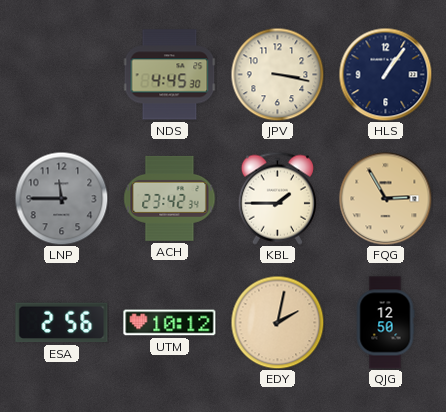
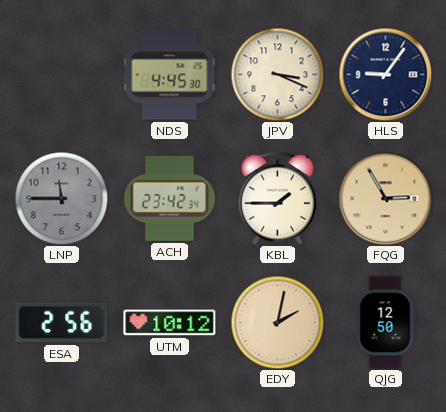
JPV: 3:17 -> 3:19 (277, 74)
HLS: 1:06 -> 9:06 (385, 74)
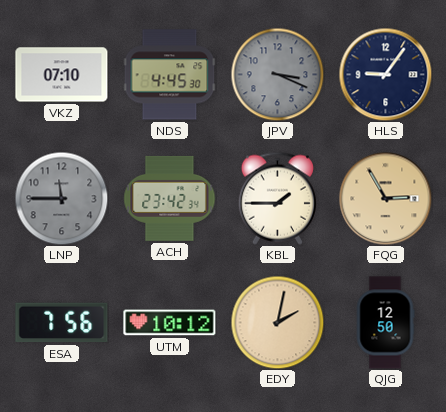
VKZ: none -> 07:10 (62, 75)
JPV dial: cream -> grey (277, 74)
ESA: 2:56 -> 7:56 (62, 323)
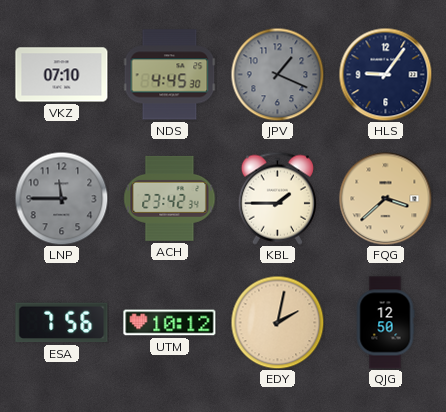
JPV: 3:19 -> 1:19 (277, 74)
FQG: 2:55 -> 3:38 (385, 198)
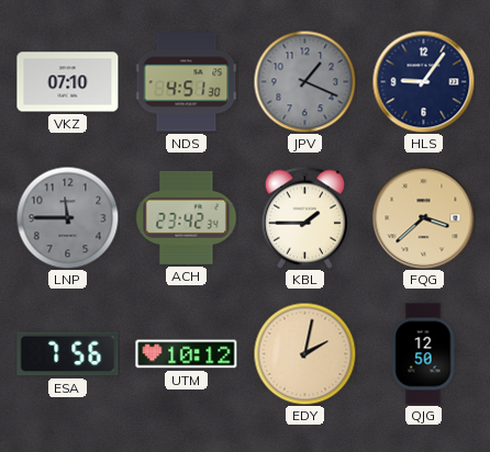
NDS: 4:45 -> 4:51 (186, 82)
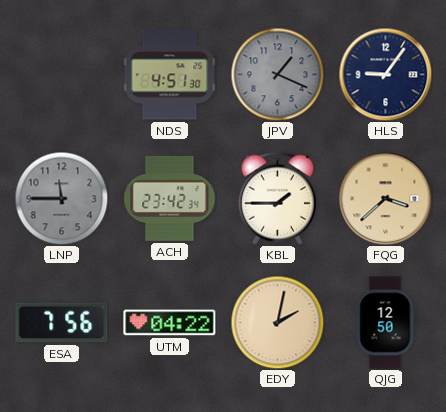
VKZ: 07:10 -> none (68, 82)
UTM: 10:12 -> 04:22 (170, 323)
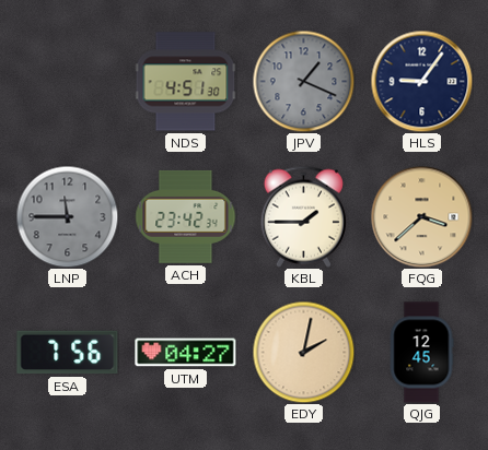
UTM: 04:22 -> 04:27 (186, 353)
QJG: 12:50 -> 12:45 (421, 353)
